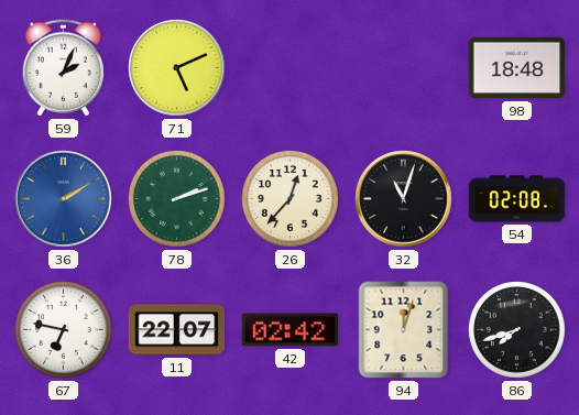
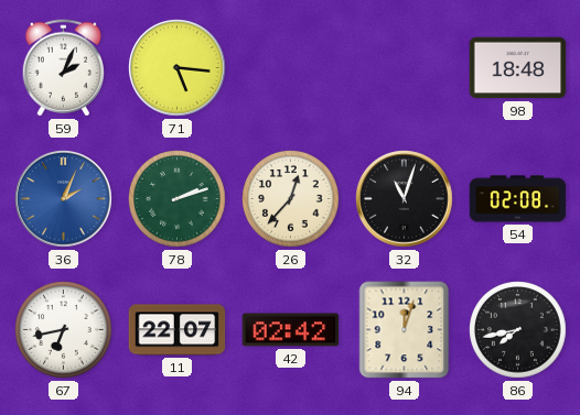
71: 5:11 -> 5:16 (178, 68)
36: 2:10 -> 2:04 (64, 199)
67: 6:47 -> 6:43 (64, 330)
86: 7:42 -> 7:43 (518, 330)
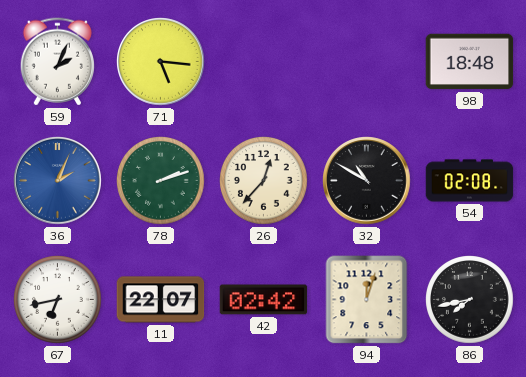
32: 11:03 -> 10:50 (367, 181)
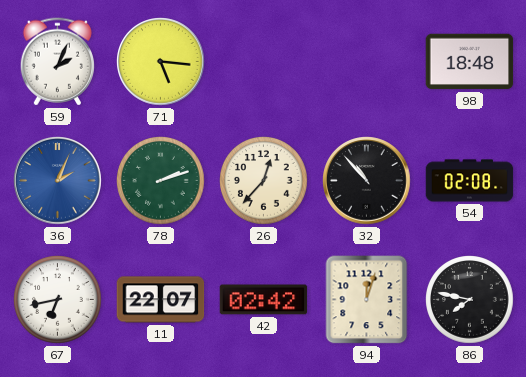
32: 10:50 -> 10:53 (367, 181)
86: 7:43 -> 7:47 (470, 300)
